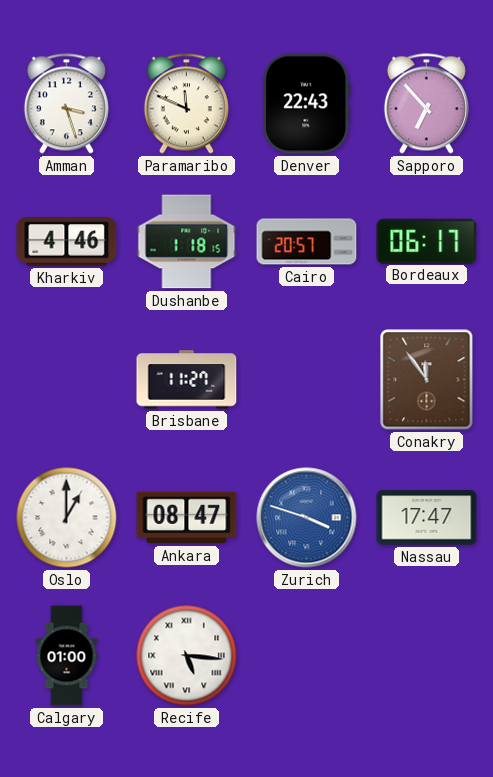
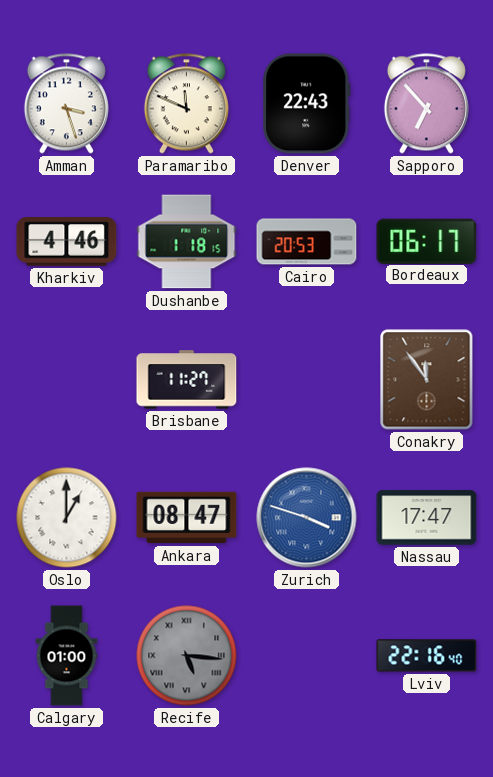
Cairo: 20:57 -> 20:53 (307, 242)
Recife dial: white -> grey (187, 656)
Lviv: none -> 22:16 (427, 656)
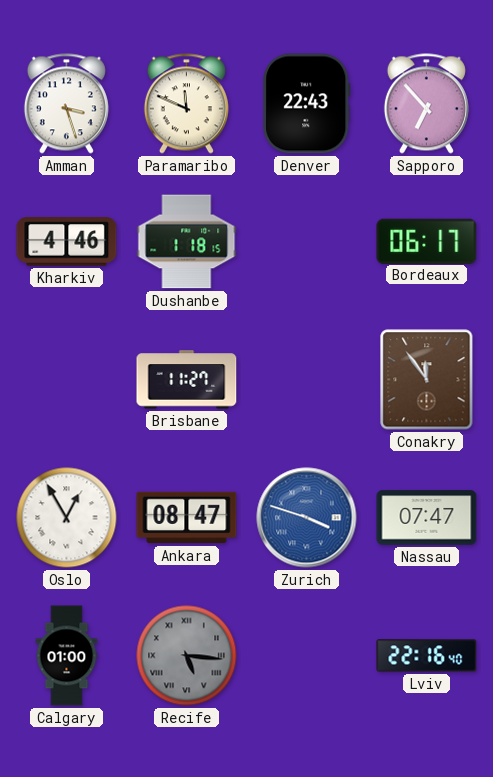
Cairo: 20:53 -> none (307, 242)
Oslo: 1:00 -> 12:55 (67, 518)
Nassau: 17:47 -> 07:47 (427, 518)
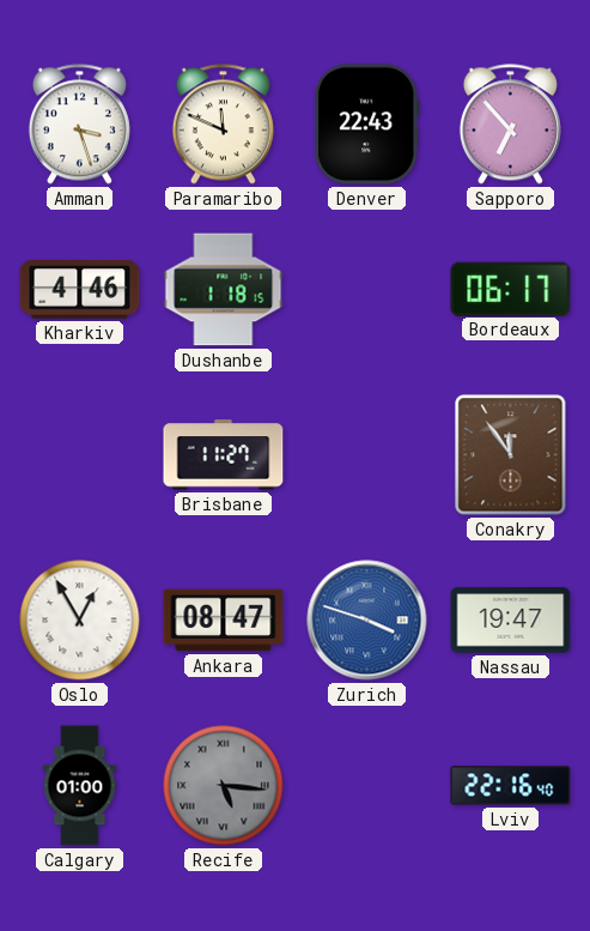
Nassau: 07:47 -> 19:47 (511, 621)
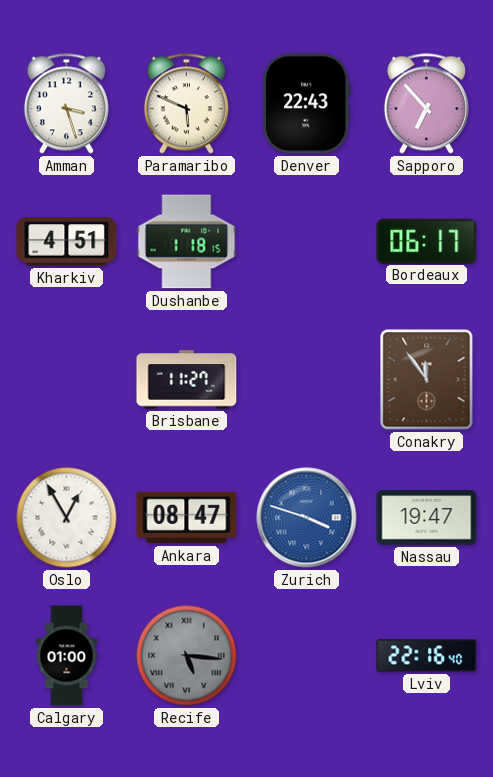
Paramaribo: 11:49 -> 5:49 (186, 104)
Kharkiv: 4:46 -> 4:51 (67, 242)
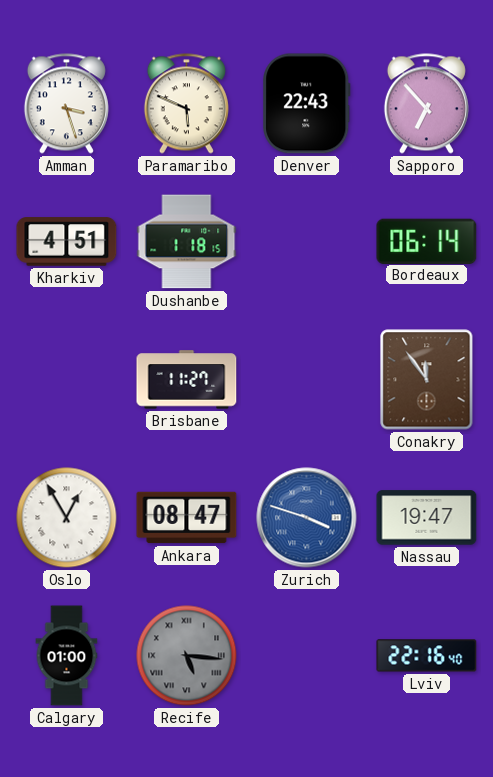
Bordeaux: 06:17 -> 06:14 (427, 241)
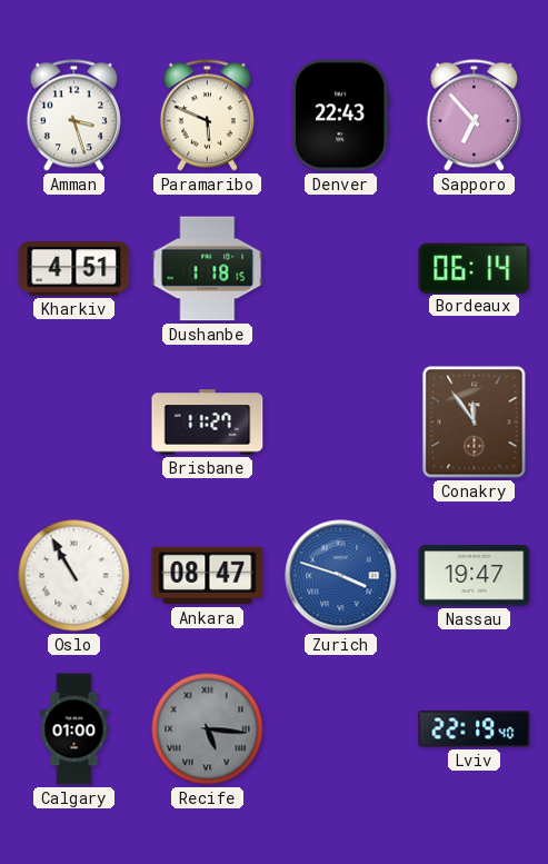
Oslo: 12:55 -> 10:55 (74, 576)
Lviv: 22:16 -> 22:19 (475, 729)
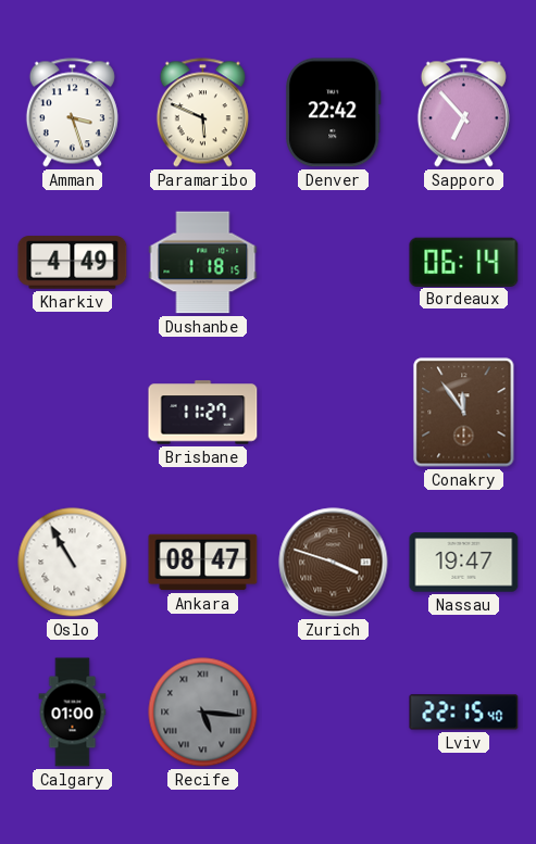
Denver: 22:43 -> 22:42 (334, 113)
Kharkiv: 4:51 -> 4:49 (73, 263)
Zurich dial: blue -> brown (334, 563)
Lviv: 22:19 -> 22:15 (464, 713)
